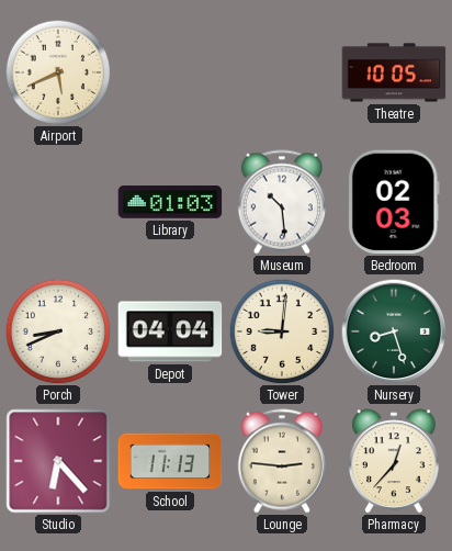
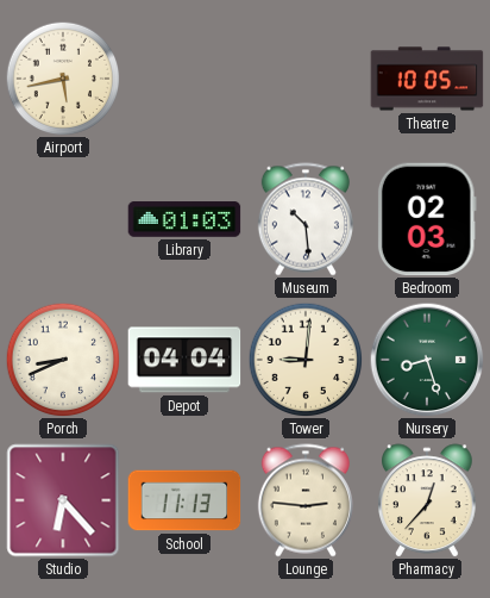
Airport: 5:41 -> 5:43 (63, 79)
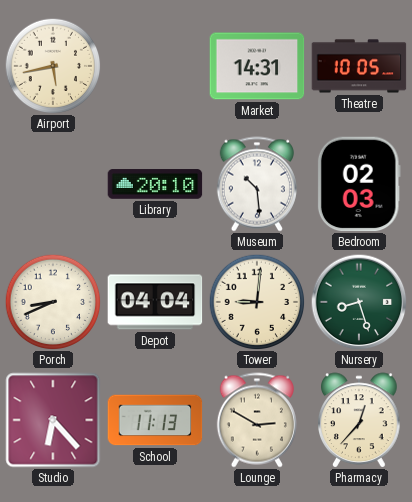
Market: none -> 14:31 (257, 66)
Library: 01:03 -> 20:10 (155, 184)
Lounge: 2:46 -> 2:50 (257, 420)
